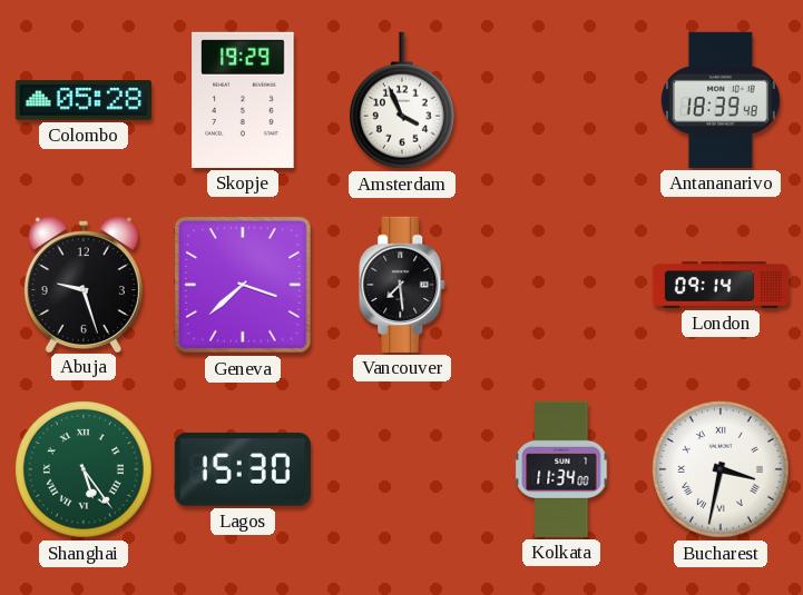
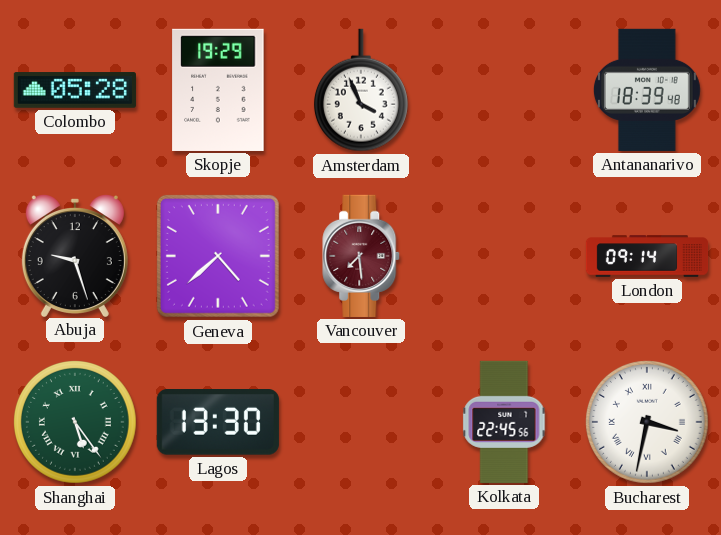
Geneva: 3:38 -> 4:38 (218, 256)
Vancouver dial: black -> burgundy (362, 256)
Lagos: 15:30 -> 13:30 (218, 423)
Kolkata: 11:34 -> 22:45 (504, 422)
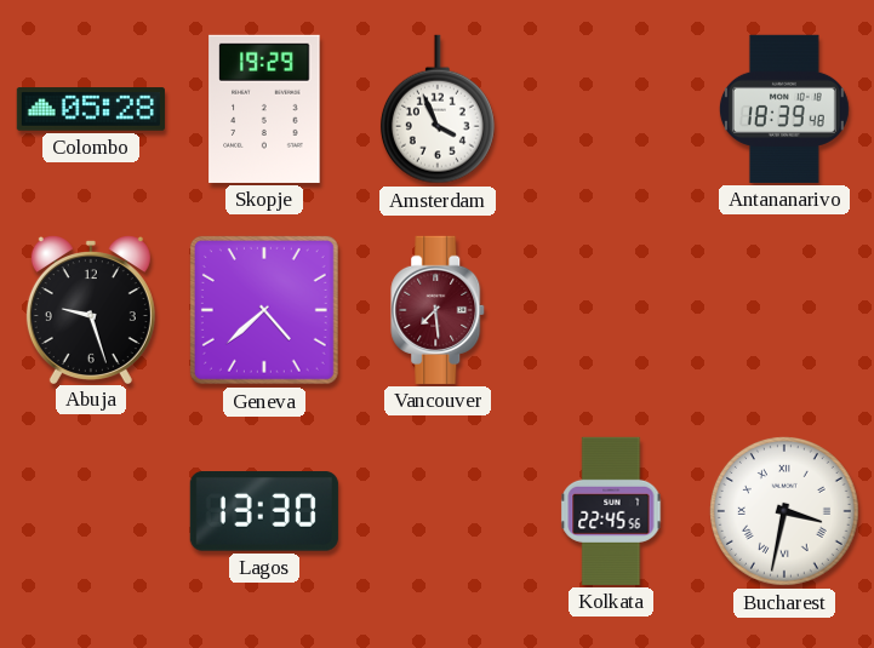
London: 09:14 -> none (647, 256)
Shanghai: 5:24 -> none (75, 422)
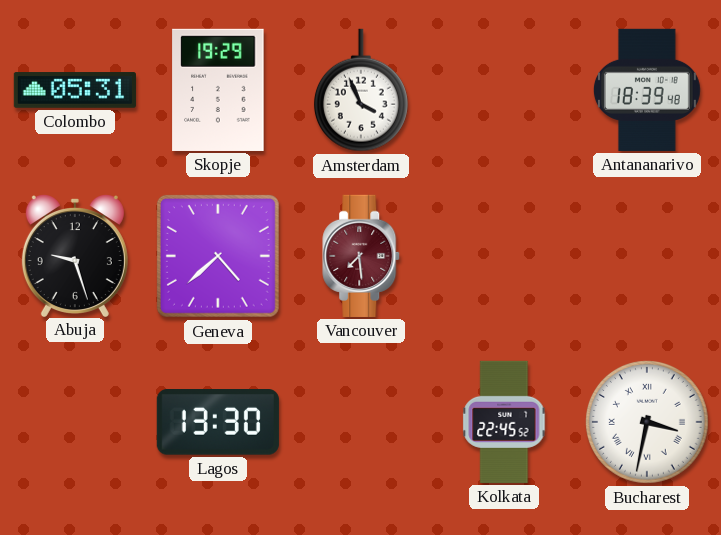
Colombo: 05:28 -> 05:31 (75, 90)
Kolkata: 22:45:56 -> 22:45:52 (504, 422)
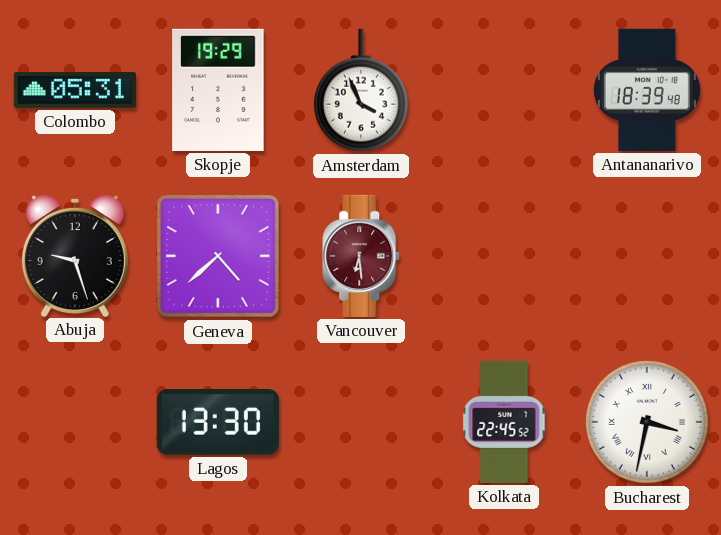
Vancouver: 7:29 -> 6:29 (362, 256)
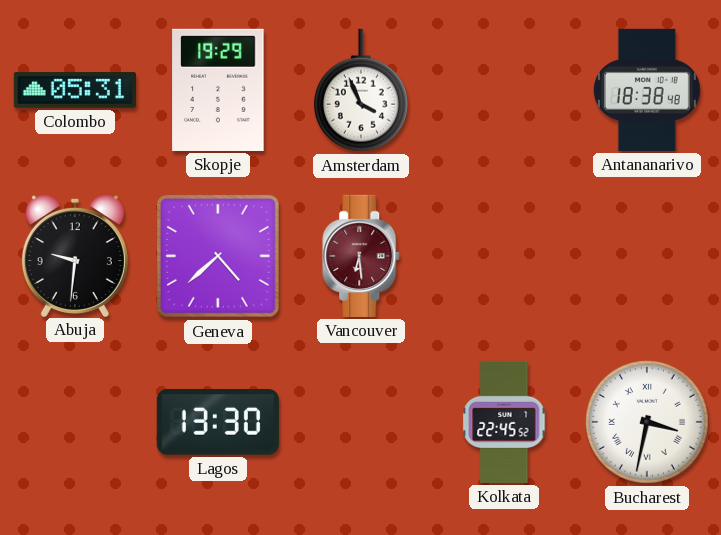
Antananarivo: 18:39 -> 18:38 (647, 90)
Abuja: 9:27 -> 9:31 (75, 256)
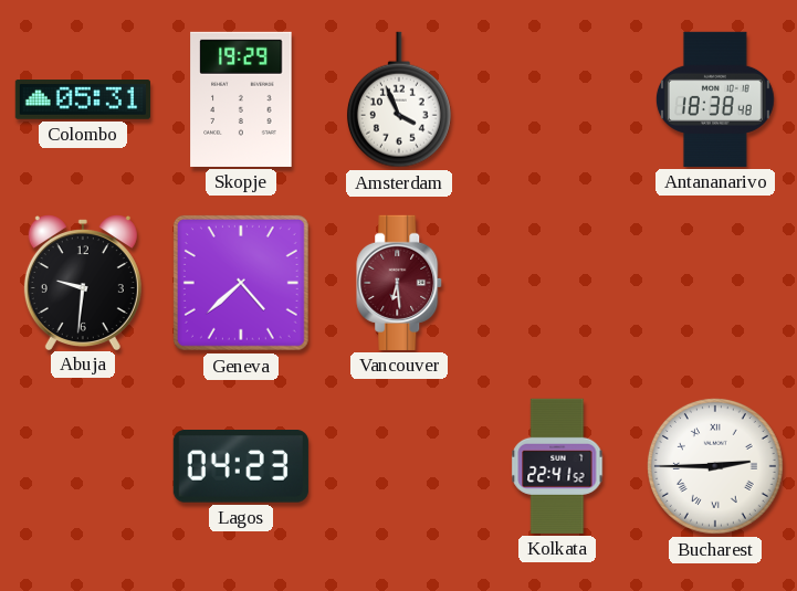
Lagos: 13:30 -> 04:23 (241, 467)
Kolkata: 22:45 -> 22:41 (557, 466)
Bucharest: 3:32 -> 2:45 (715, 466)
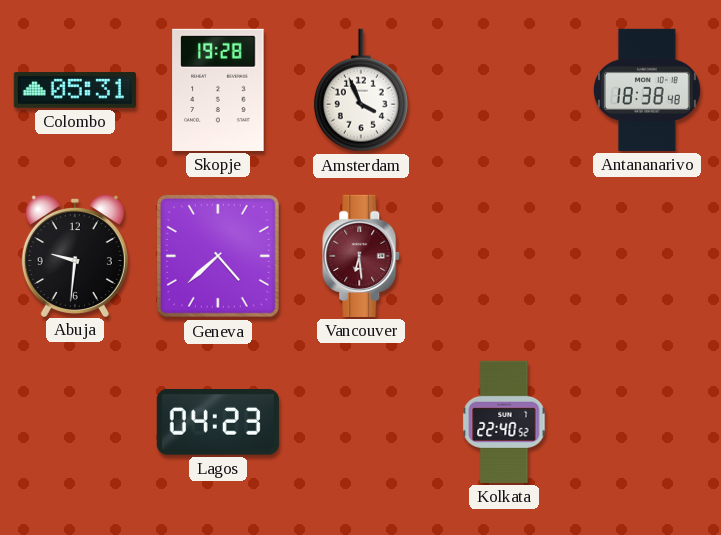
Skopje: 19:29 -> 19:28 (218, 90)
Kolkata: 22:41 -> 22:40 (504, 422)
Bucharest: 2:45 -> none (715, 466)
